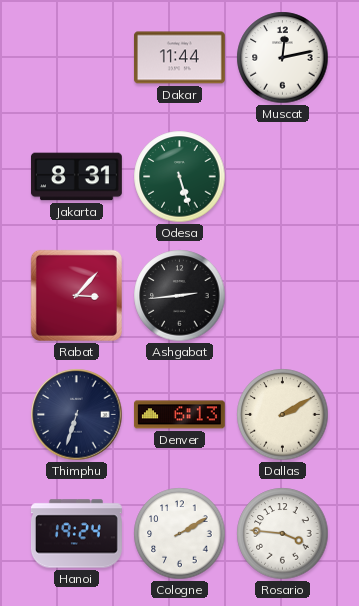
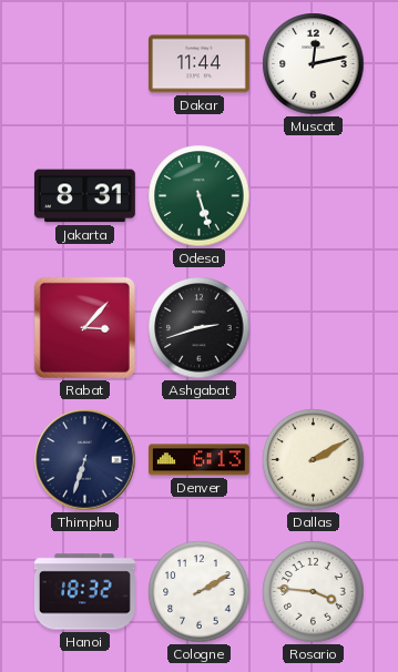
Ashgabat: 2:44 -> 2:42 (200, 328)
Hanoi: 19:24 -> 18:32 (84, 592)
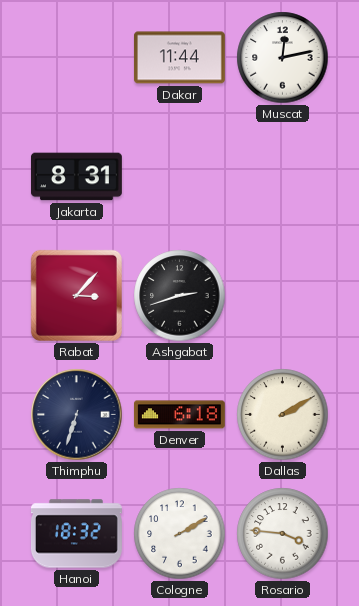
Odesa: 5:27 -> none (200, 196)
Denver: 6:13 -> 6:18 (179, 415)
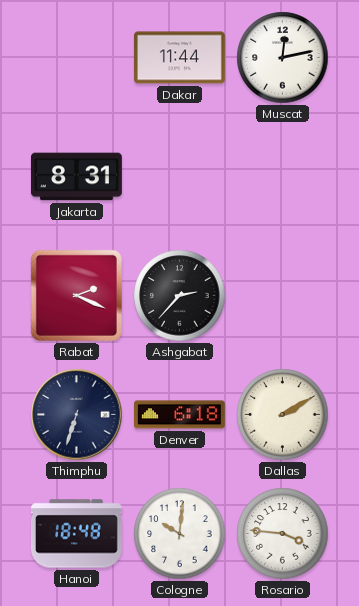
Rabat: 3:07 -> 2:19 (76, 295)
Ashgabat: 2:42 -> 2:37 (180, 296)
Hanoi: 18:32 -> 18:48 (76, 534)
Cologne: 2:10 -> 10:01 (180, 534)
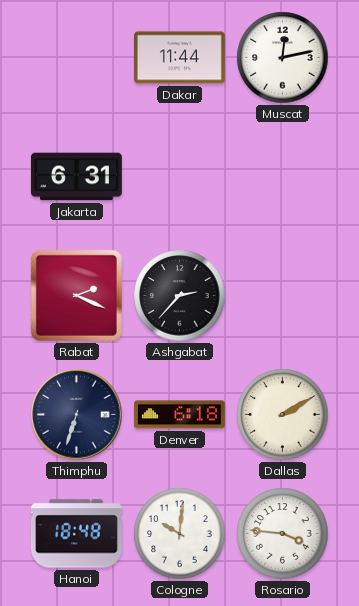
Jakarta: 8:31 -> 6:31 (76, 177)
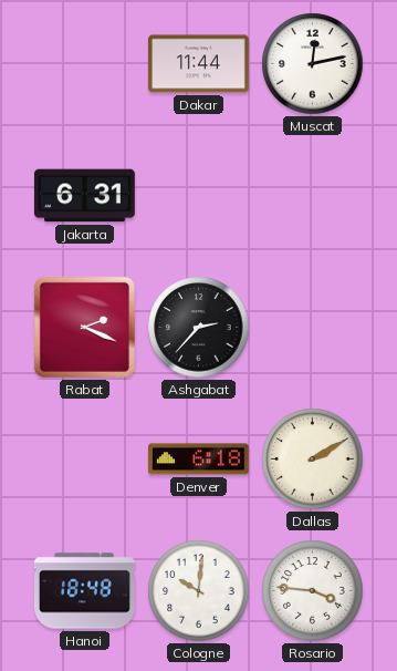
Thimphu: 6:33 -> none (77, 415)
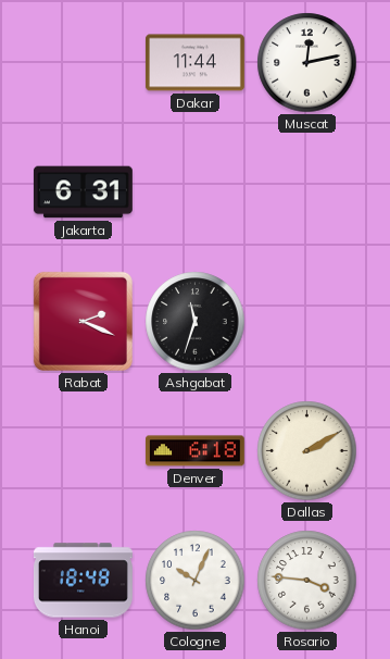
Ashgabat: 2:37 -> 11:33 (196, 322)
Cologne: 10:01 -> 10:04 (196, 581)
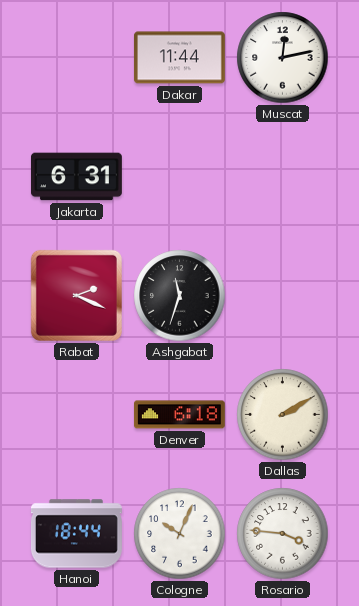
Hanoi: 18:48 -> 18:44 (76, 534)
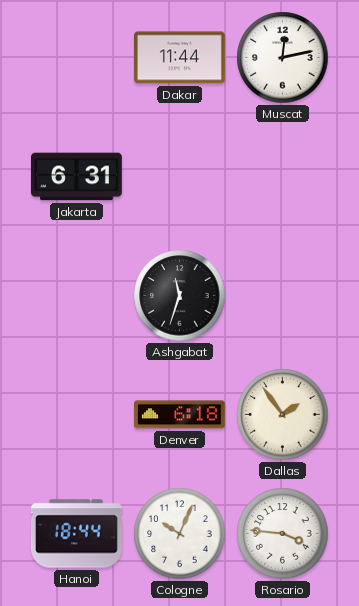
Rabat: 2:19 -> none (76, 295)
Dallas: 2:10 -> 1:54 (283, 415)
